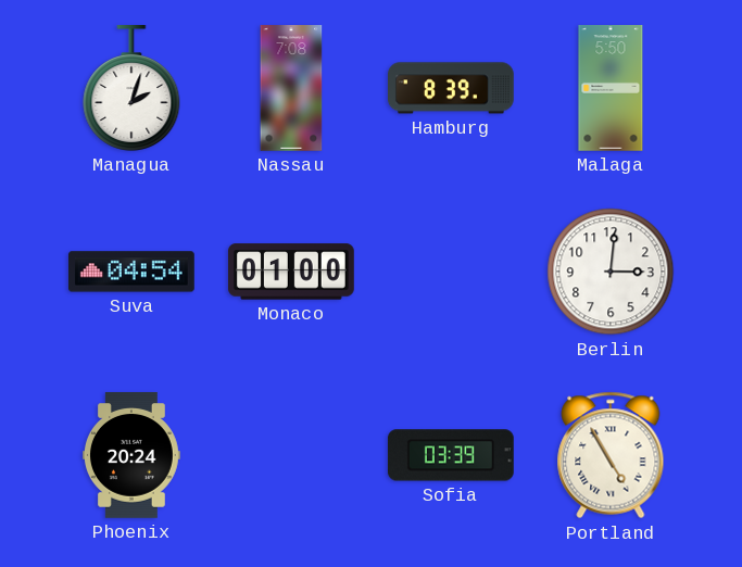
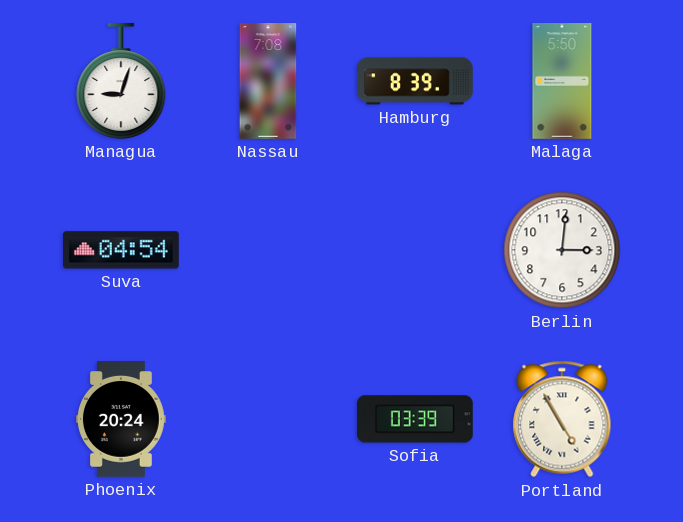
Managua: 2:03 -> 9:03 (121, 82)
Monaco: 01:00 -> none (292, 272)
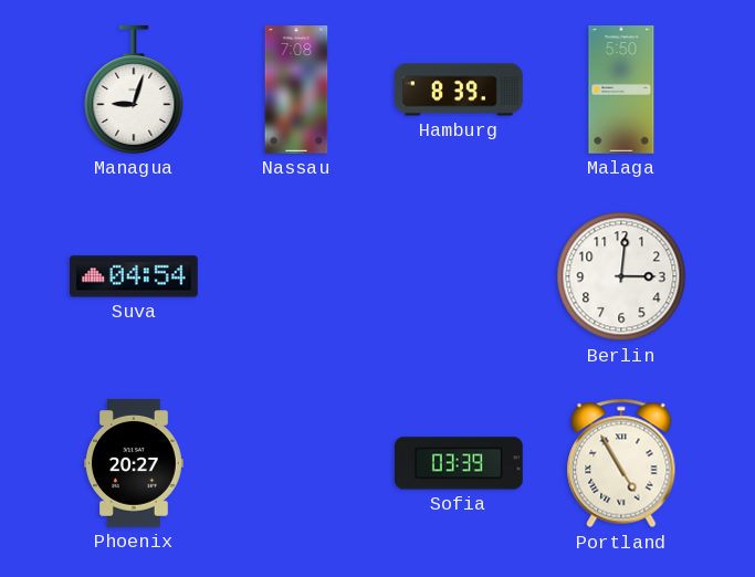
Phoenix: 20:24 -> 20:27 (135, 464)
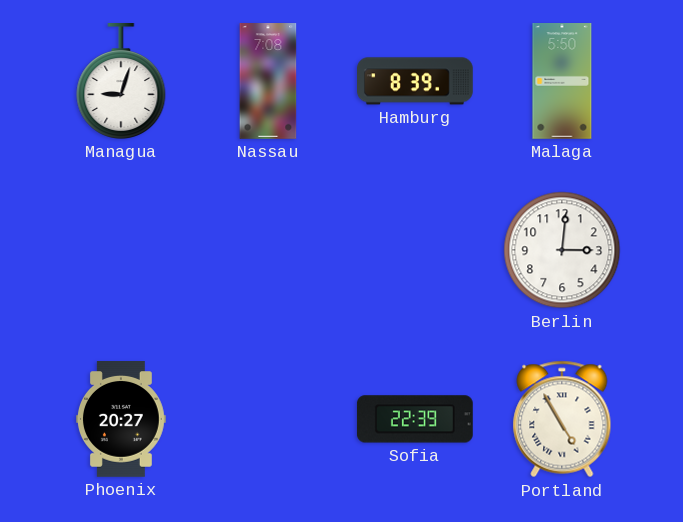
Suva: 04:54 -> none (135, 276)
Sofia: 03:39 -> 22:39 (415, 419)
